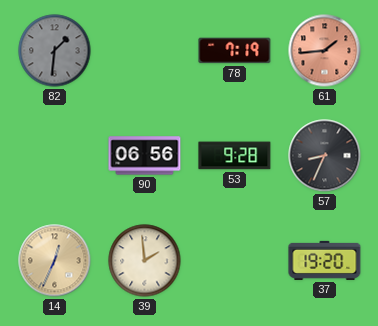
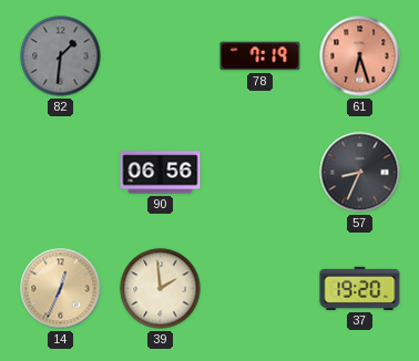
61: 1:44 -> 6:27 (360, 56)
53: 9:28 -> none (235, 156)
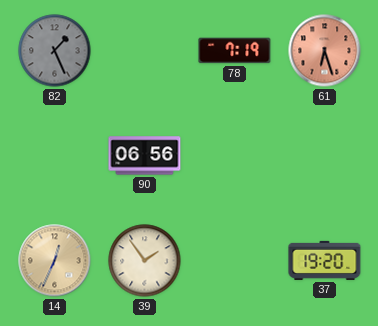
82: 1:31 -> 1:26 (55, 51)
57: 8:34 -> none (360, 173)
39: 1:59 -> 1:54 (145, 261)
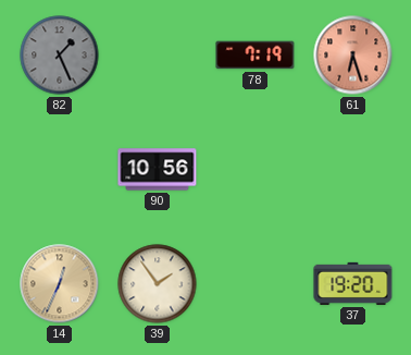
90: 06:56 -> 10:56 (158, 170)
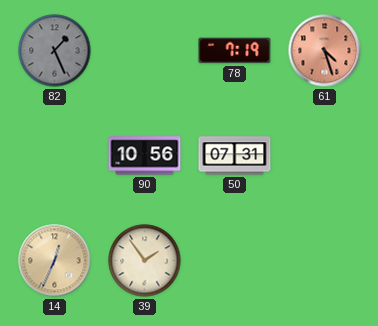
61: 6:27 -> 4:27 (325, 51)
50: none -> 07:31 (235, 156)
37: 19:20 -> none (353, 283)
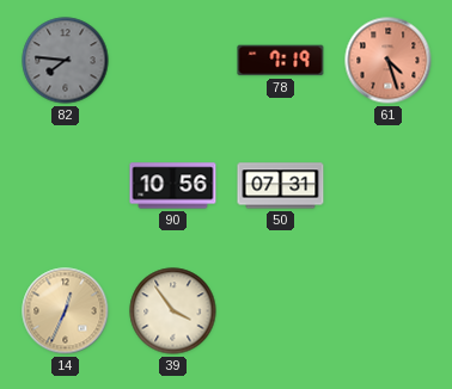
82: 1:26 -> 7:46 (66, 61)
39: 1:54 -> 3:54 (173, 311)
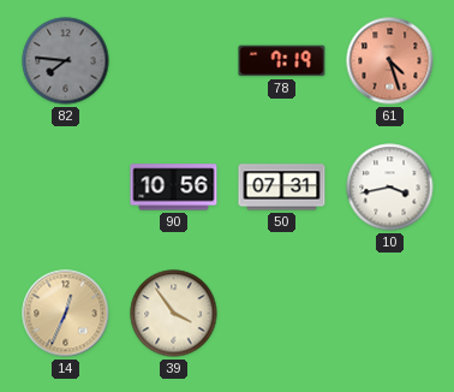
10: none -> 3:43 (390, 188)
